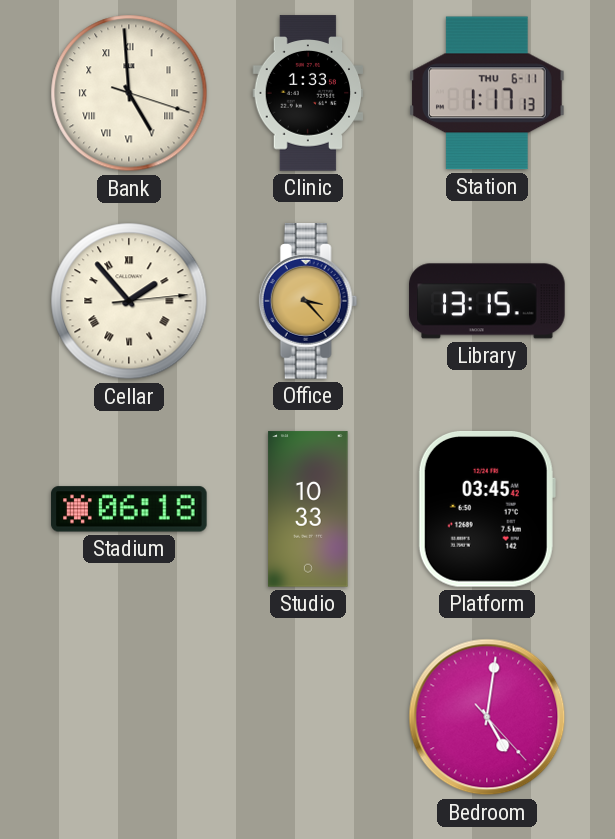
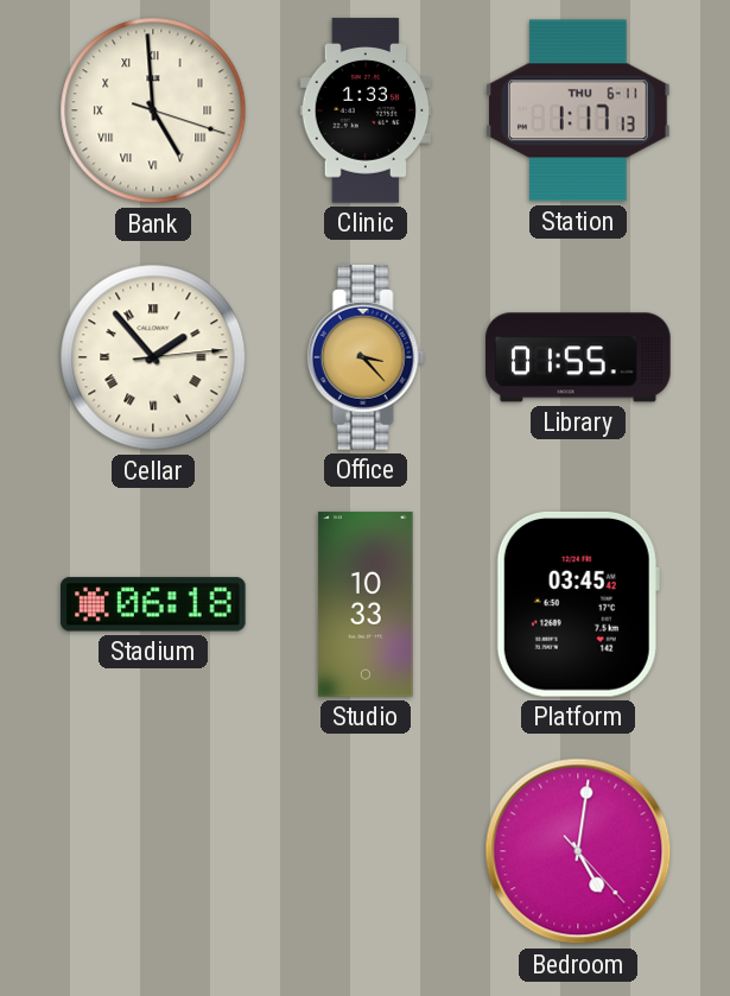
Library: 13:15 -> 01:55 (578, 357)
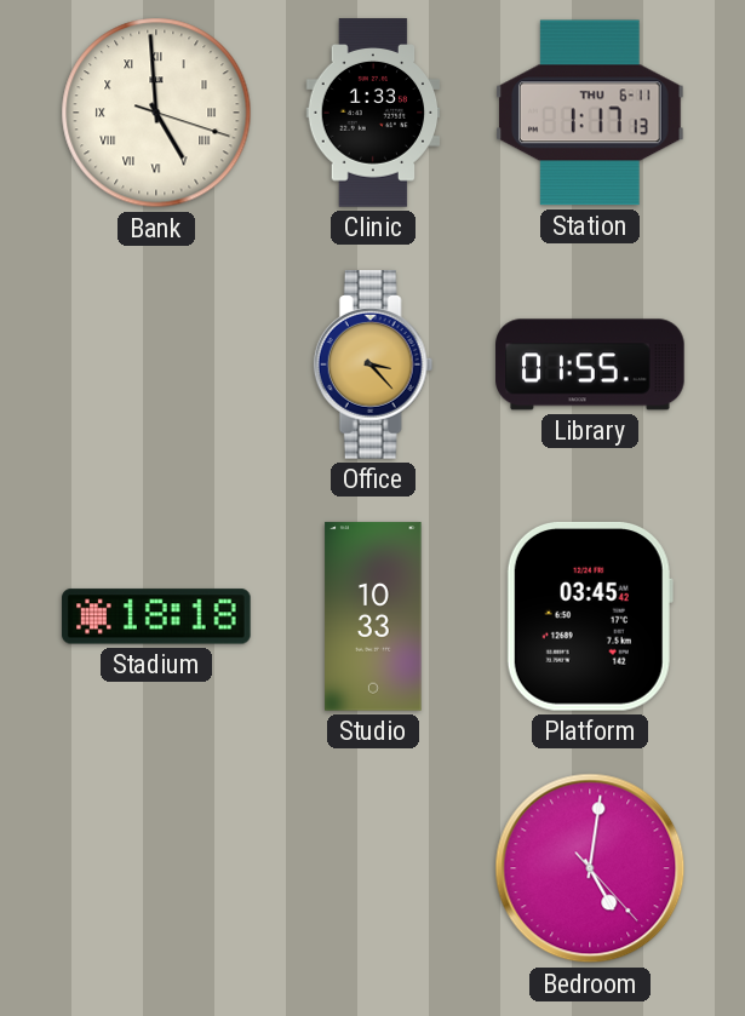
Cellar: 1:53 -> none (153, 357)
Stadium: 06:18 -> 18:18 (156, 616)
